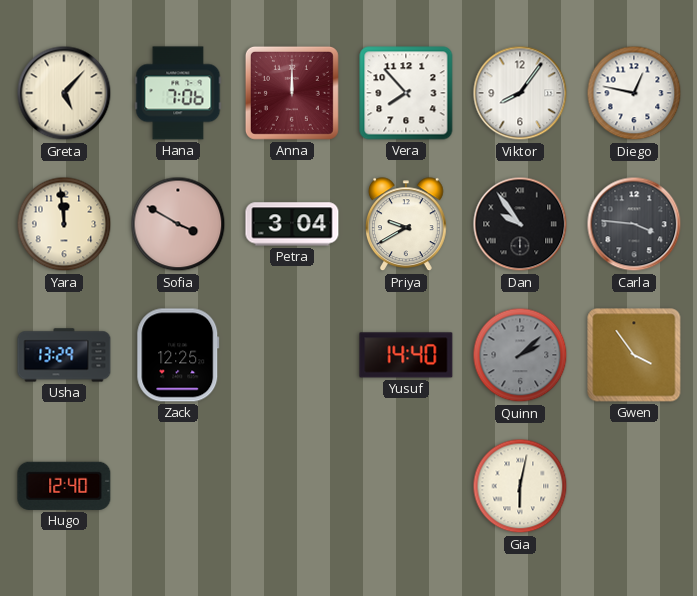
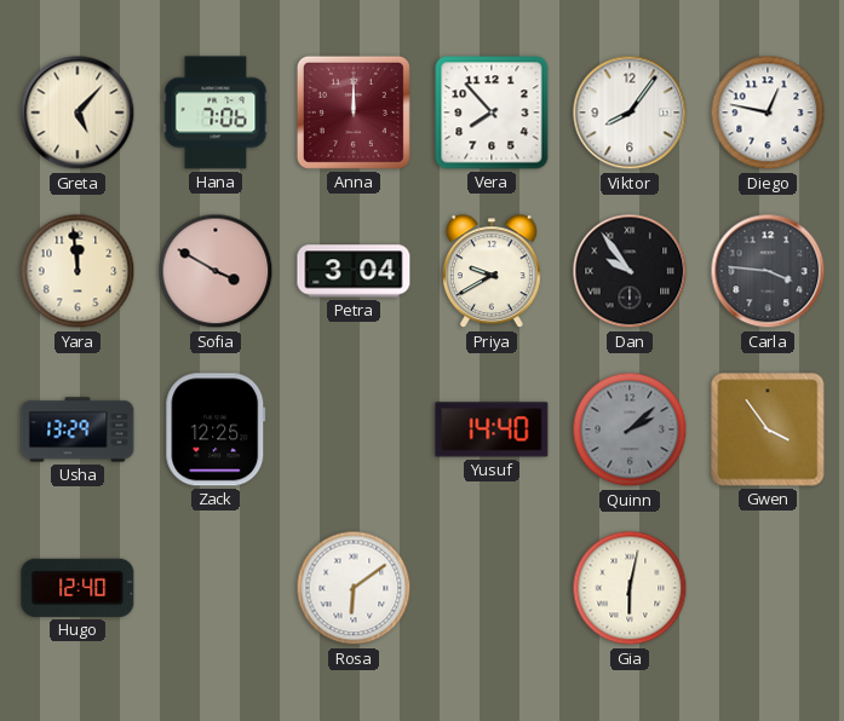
Rosa: none -> 6:09 (354, 588)
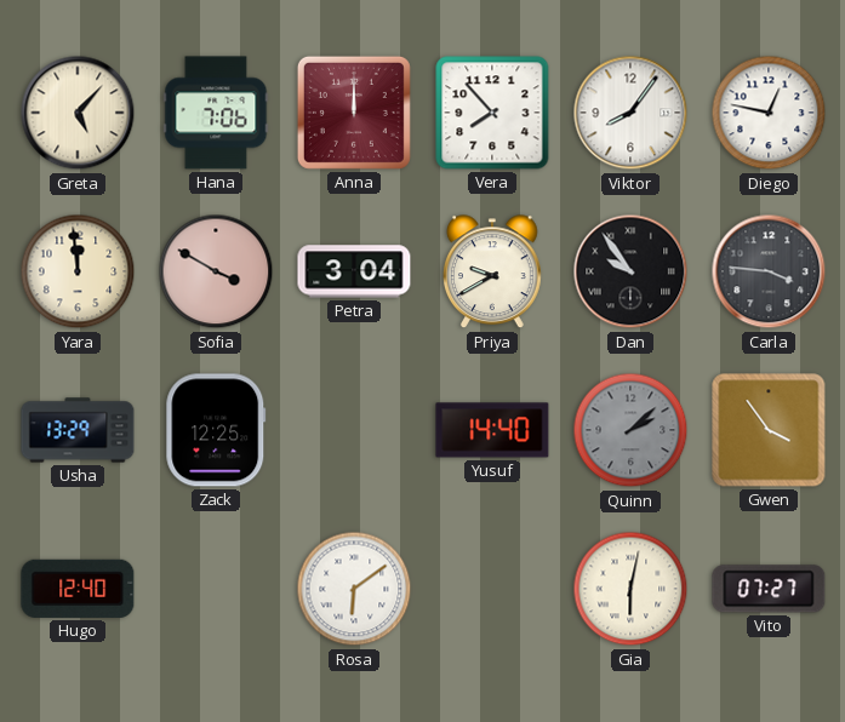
Vito: none -> 07:27 (769, 589)
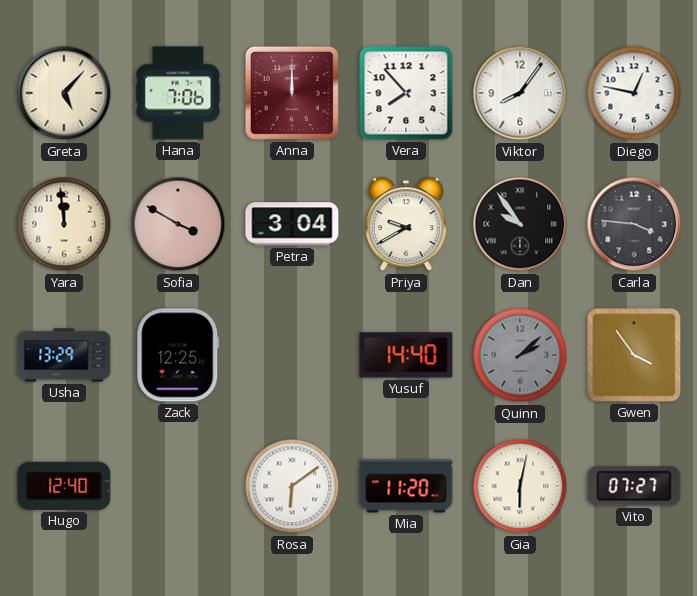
Mia: none -> 11:20 (406, 486)
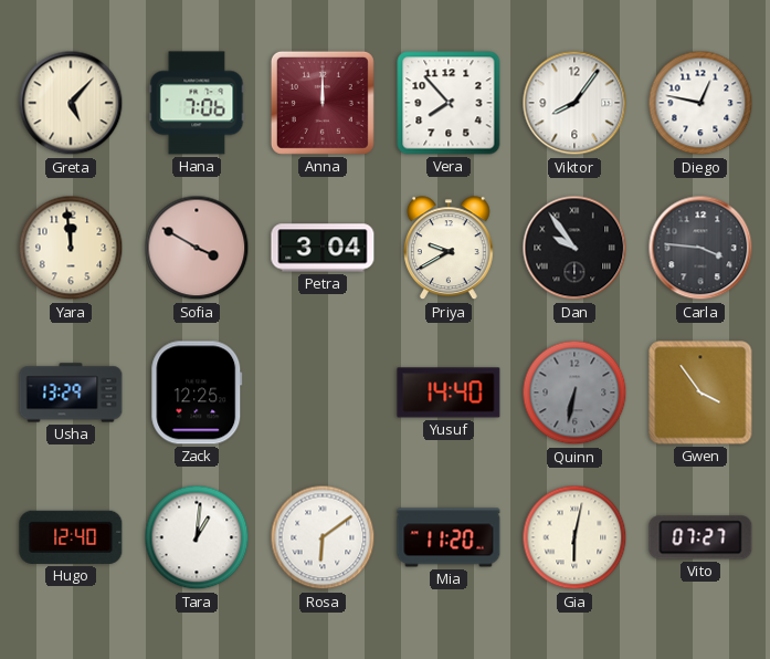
Quinn: 2:08 -> 6:32 (574, 393)
Tara: none -> 1:01 (197, 537)
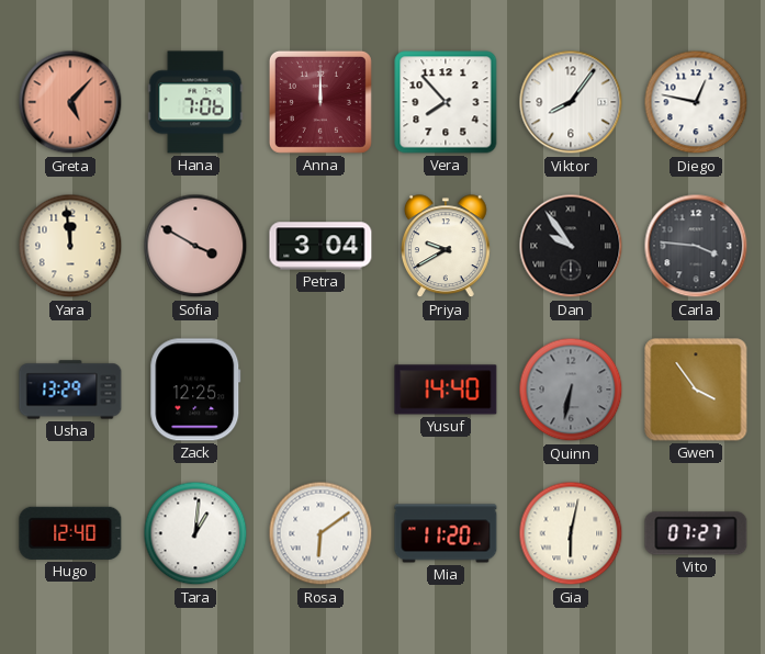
Greta dial: cream -> salmon (70, 102)
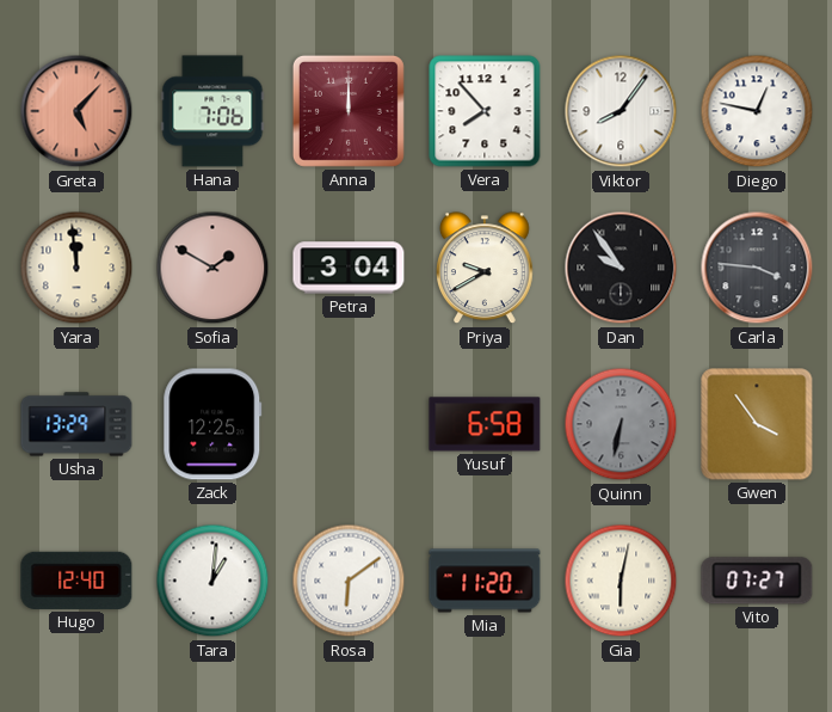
Sofia: 3:50 -> 1:50 (212, 268)
Yusuf: 14:40 -> 6:58 (485, 424)
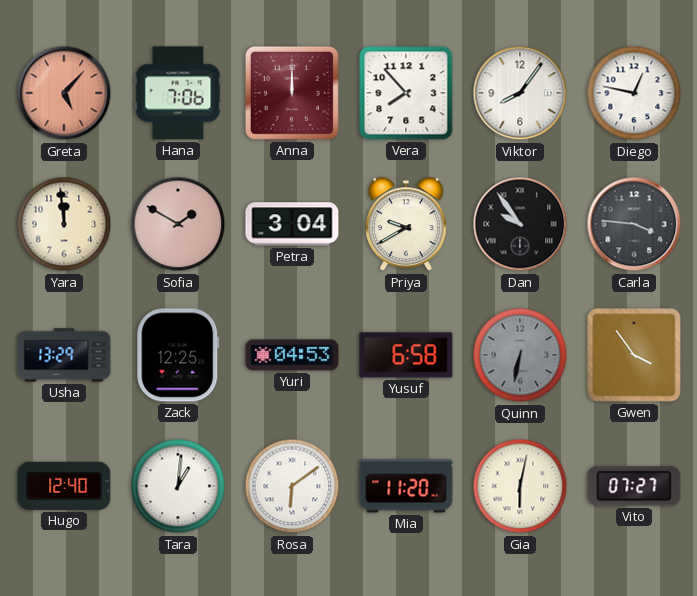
Yuri: none -> 04:53 (292, 355)
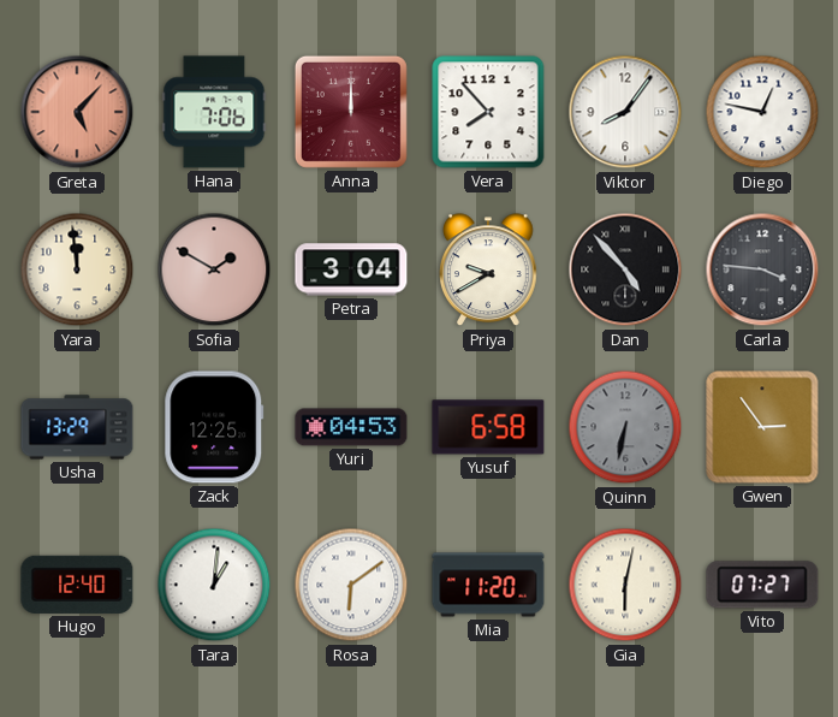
Dan: 9:54 -> 4:53 (625, 269)
Gwen: 3:54 -> 2:54 (762, 427)
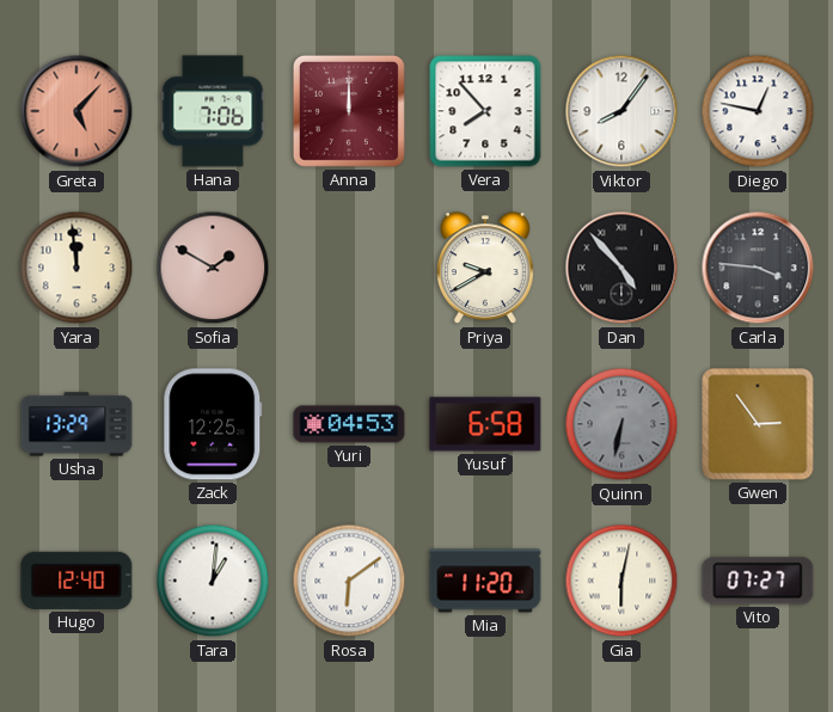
Petra: 3:04 -> none (351, 269)
